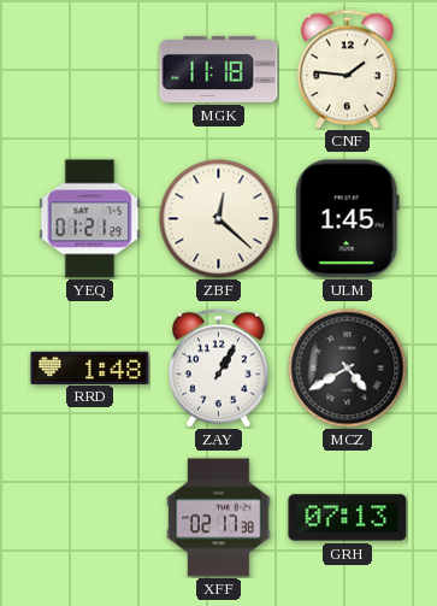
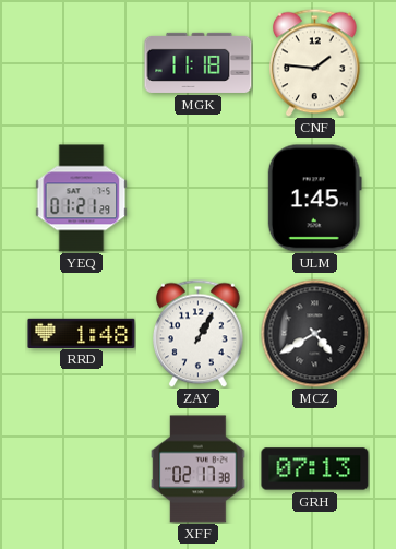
ZBF: 12:22 -> none (219, 219)
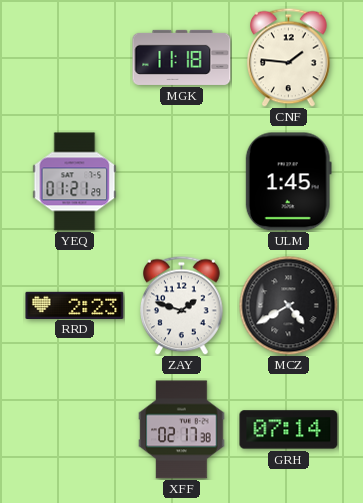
RRD: 1:48 -> 2:23 (75, 305)
ZAY: 1:05 -> 1:48 (182, 305)
GRH: 07:13 -> 07:14 (289, 430)
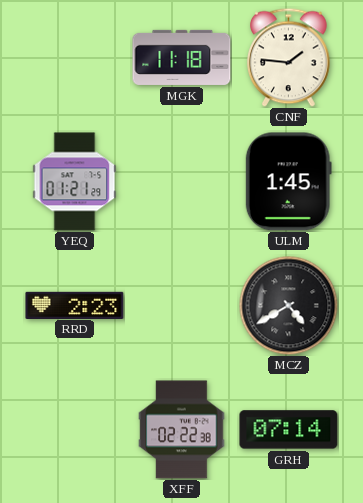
ZAY: 1:48 -> none (182, 305)
XFF: 02:17 -> 02:22 (182, 430)
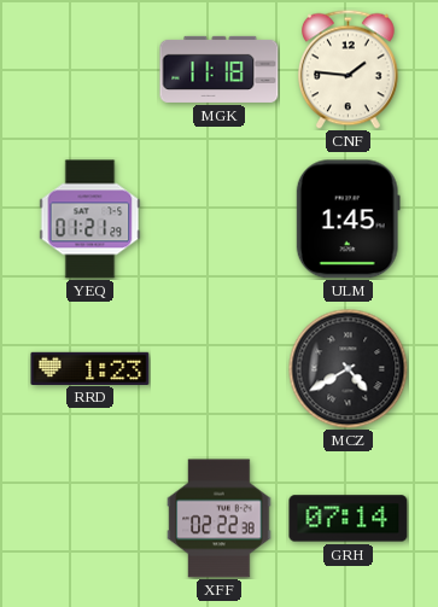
RRD: 2:23 -> 1:23 (90, 368)
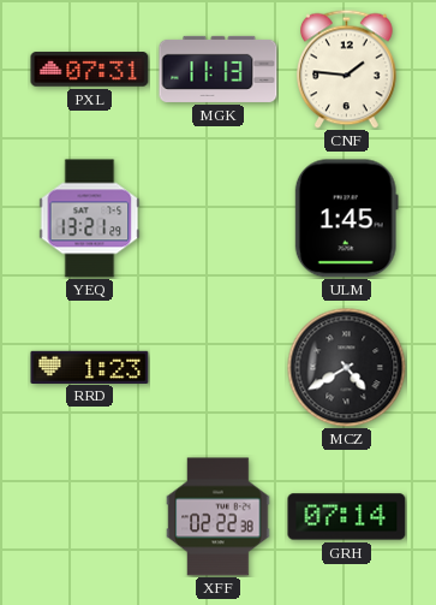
PXL: none -> 07:31 (90, 70)
MGK: 11:18 -> 11:13 (219, 69)
YEQ: 01:21 -> 13:21 (90, 219)
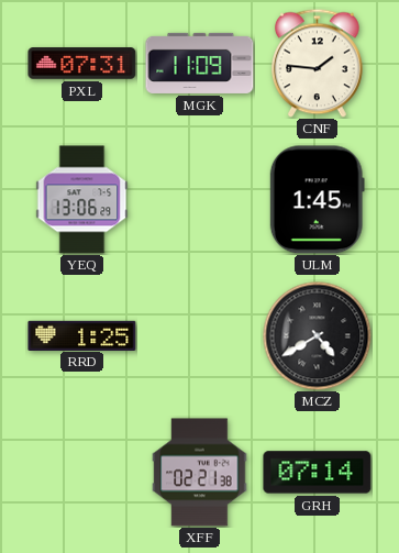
MGK: 11:13 -> 11:09 (200, 63)
YEQ: 13:21 -> 13:06 (82, 200)
RRD: 1:23 -> 1:25 (82, 335)
XFF: 02:22 -> 02:21 (200, 473)
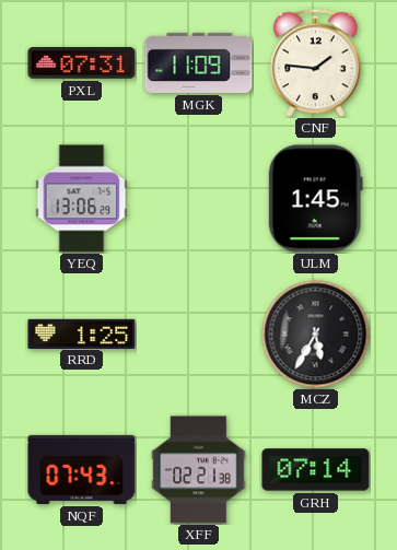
MCZ: 4:40 -> 5:35 (316, 335)
NQF: none -> 07:43 (82, 469)
